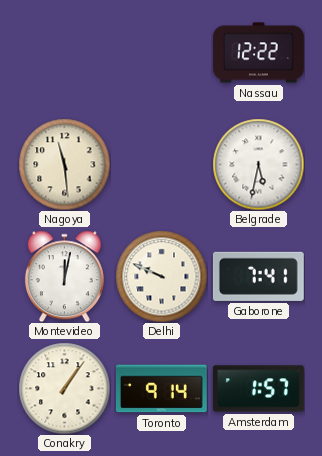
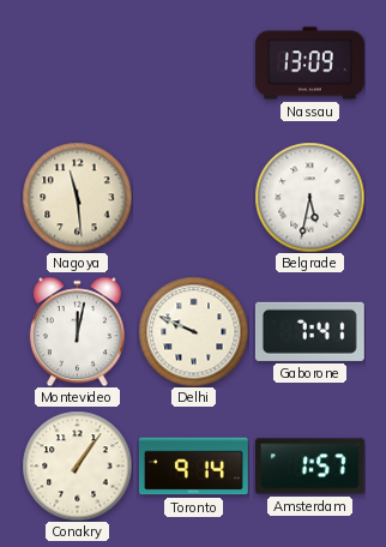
Nassau: 12:22 -> 13:09 (310, 64)
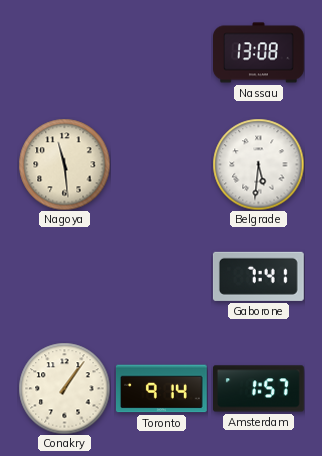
Nassau: 13:09 -> 13:08 (259, 53)
Belgrade: 5:32 -> 5:31 (258, 164)
Montevideo: 12:02 -> none (77, 331)
Delhi: 9:49 -> none (193, 331)
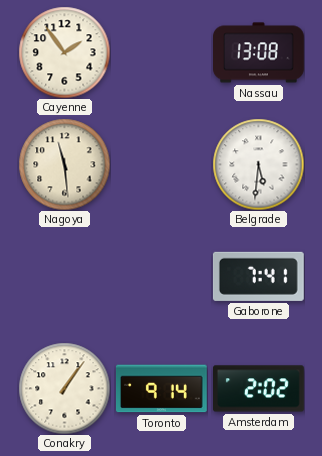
Cayenne: none -> 1:54 (64, 52)
Amsterdam: 1:57 -> 2:02 (259, 389)
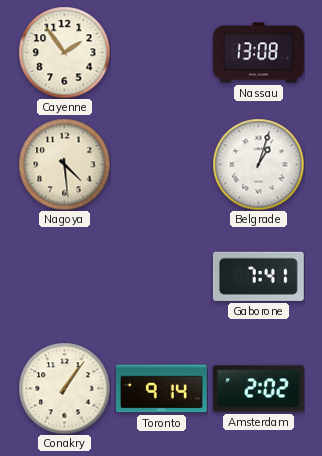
Nagoya: 11:29 -> 4:29 (64, 164)
Belgrade: 5:31 -> 1:03 (258, 164)
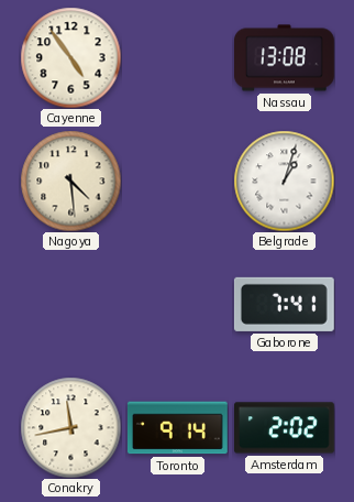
Cayenne: 1:54 -> 4:54 (70, 57)
Conakry: 1:06 -> 11:43 (70, 427)
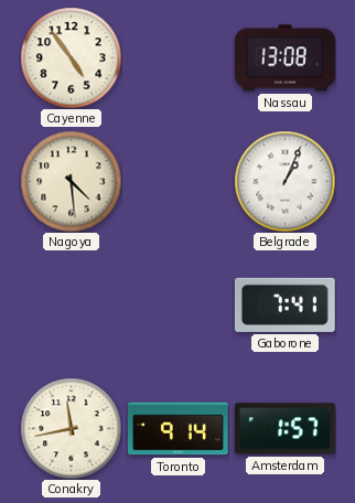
Belgrade: 1:03 -> 1:04 (284, 181)
Amsterdam: 2:02 -> 1:57 (286, 429)
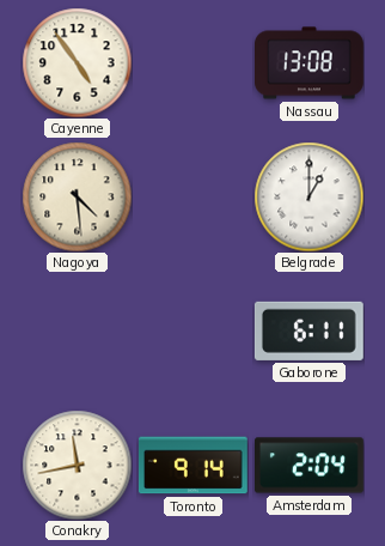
Belgrade: 1:04 -> 1:00 (308, 196)
Gaborone: 7:41 -> 6:11 (308, 330)
Amsterdam: 1:57 -> 2:04 (310, 466)
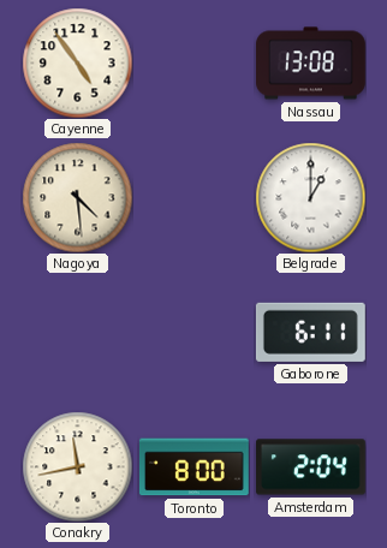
Toronto: 9:14 -> 8:00 (194, 467)
